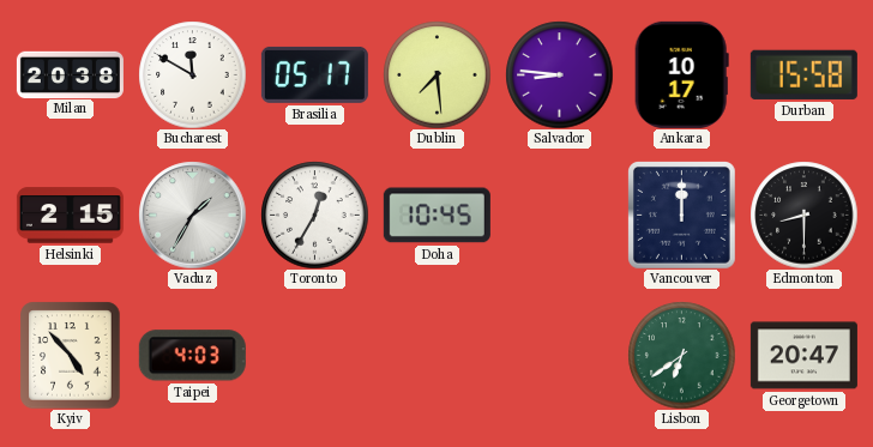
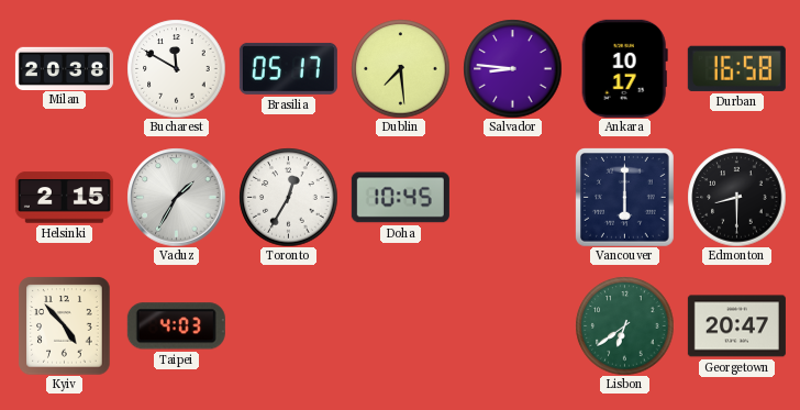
Durban: 15:58 -> 16:58 (736, 68)
Vancouver: 12:00 -> 6:00 (625, 198)
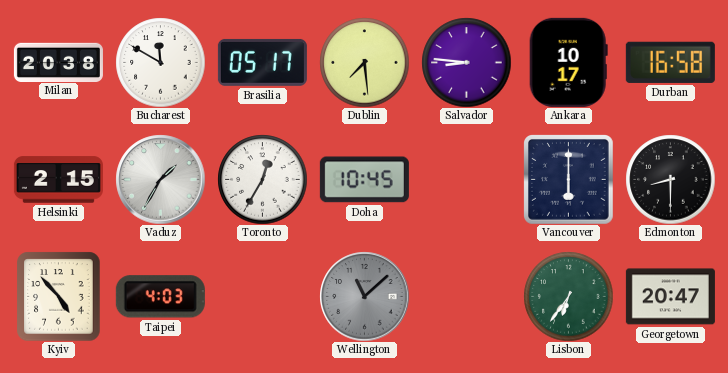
Wellington: none -> 11:08 (364, 296)
Lisbon: 6:39 -> 6:36 (568, 296)
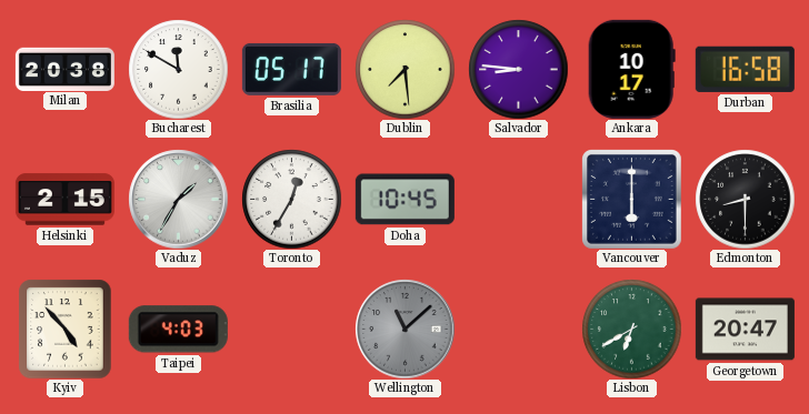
Lisbon: 6:36 -> 6:40 (631, 329)
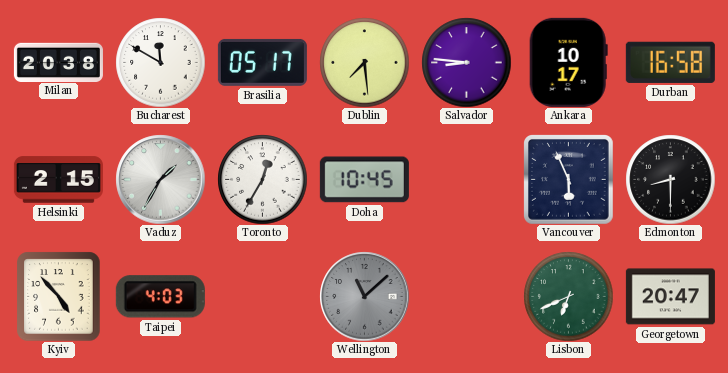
Vancouver: 6:00 -> 5:56 (569, 180)
Lisbon: 6:40 -> 6:41 (568, 296)
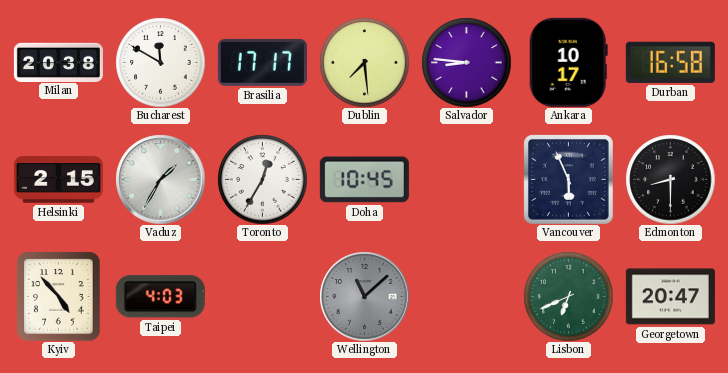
Brasilia: 05:17 -> 17:17 (262, 62)
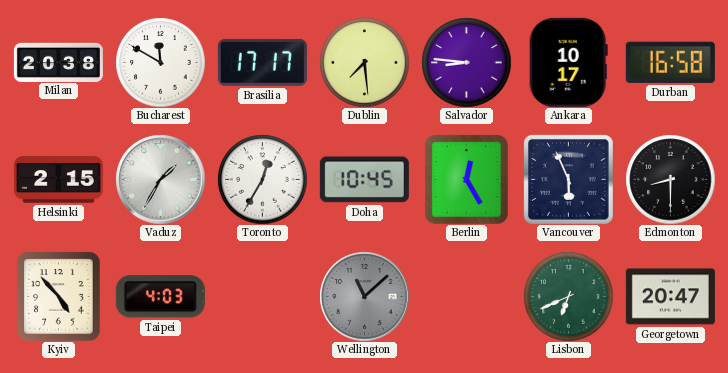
Berlin: none -> 12:25 (467, 179)
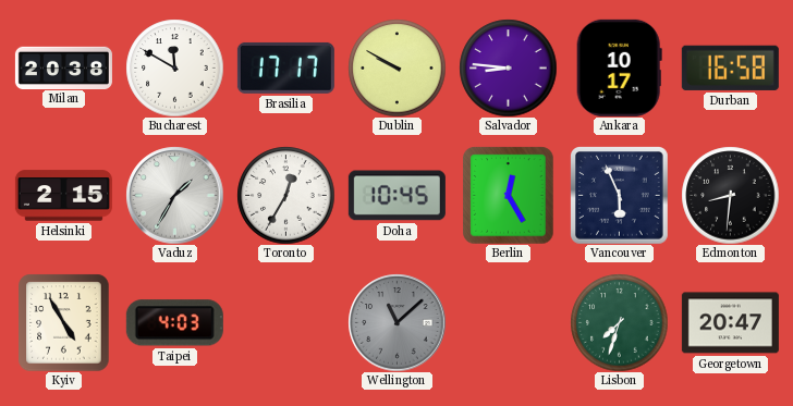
Dublin: 7:29 -> 9:50 (396, 67)
Edmonton: 8:30 -> 8:31 (730, 195)
Kyiv: 4:53 -> 4:55 (64, 322)
Lisbon: 6:41 -> 7:33 (619, 322)
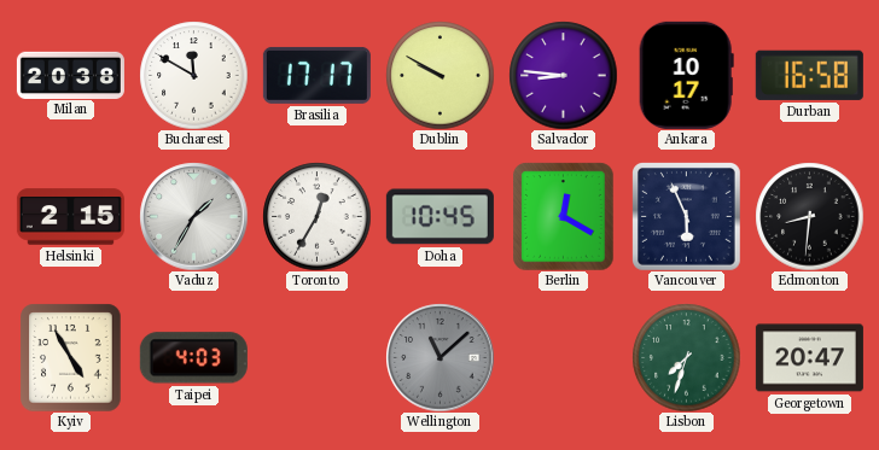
Berlin: 12:25 -> 12:20 (564, 216)
